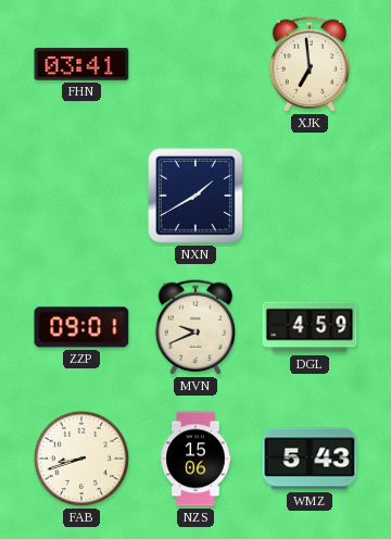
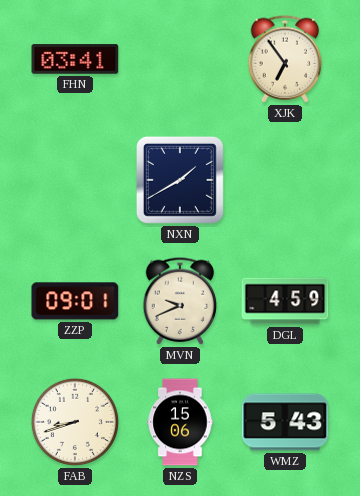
XJK: 6:59 -> 6:54 (285, 59)
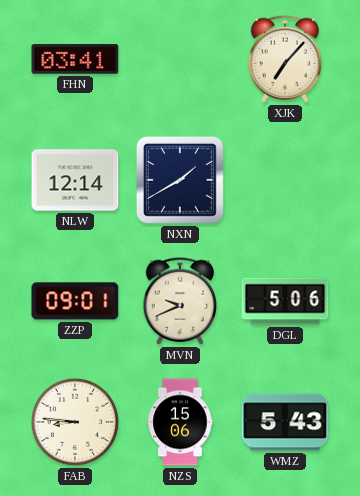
XJK: 6:54 -> 7:07 (285, 59)
NLW: none -> 12:14 (75, 180)
DGL: 4:59 -> 5:06 (285, 301)
FAB: 8:42 -> 8:46 (75, 422)
